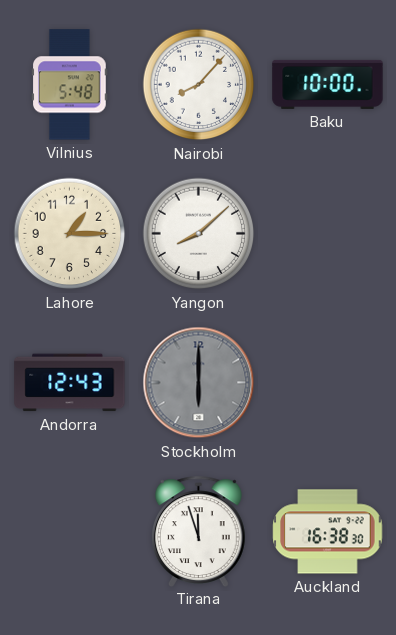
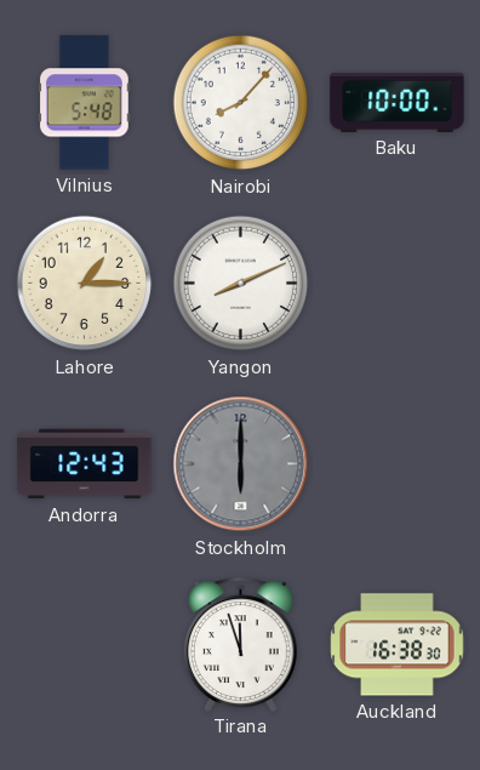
Yangon: 8:08 -> 8:11 (241, 284)
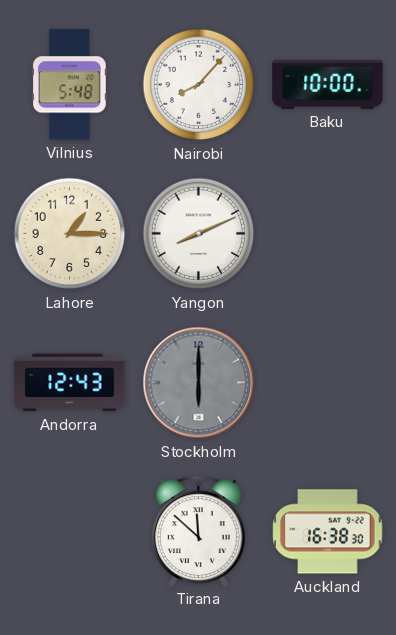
Tirana: 11:57 -> 11:52 (198, 531)
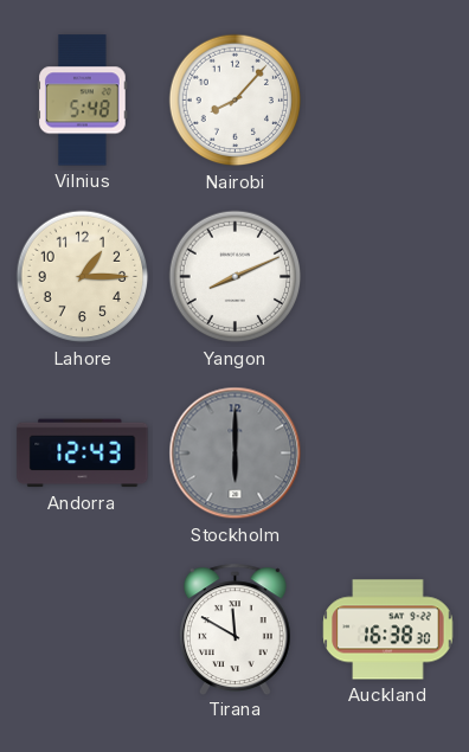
Baku: 10:00 -> none (328, 84)
Tirana: 11:52 -> 11:50 (234, 629)
